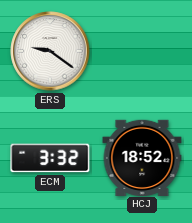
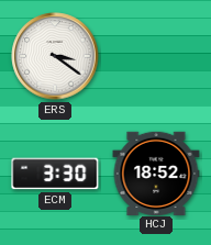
ERS: 9:21 -> 3:21 (55, 56)
ECM: 3:32 -> 3:30 (55, 174)
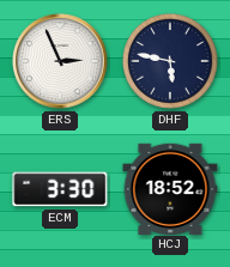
ERS: 3:21 -> 2:56 (60, 61)
DHF: none -> 5:47 (171, 62)
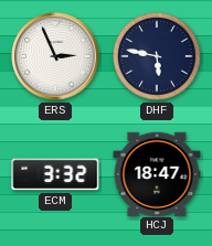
ECM: 3:30 -> 3:32 (55, 174)
HCJ: 18:52 -> 18:47 (157, 173)
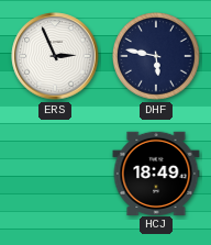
ECM: 3:32 -> none (55, 174)
HCJ: 18:47 -> 18:49 (156, 172)
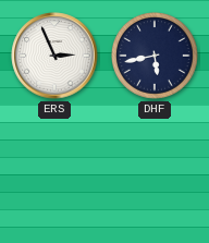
DHF: 5:47 -> 5:43 (156, 57)
HCJ: 18:49 -> none (156, 172)
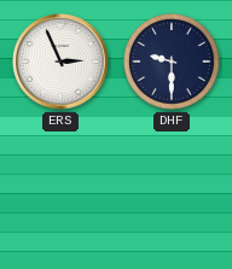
DHF: 5:43 -> 9:30 (173, 63)
